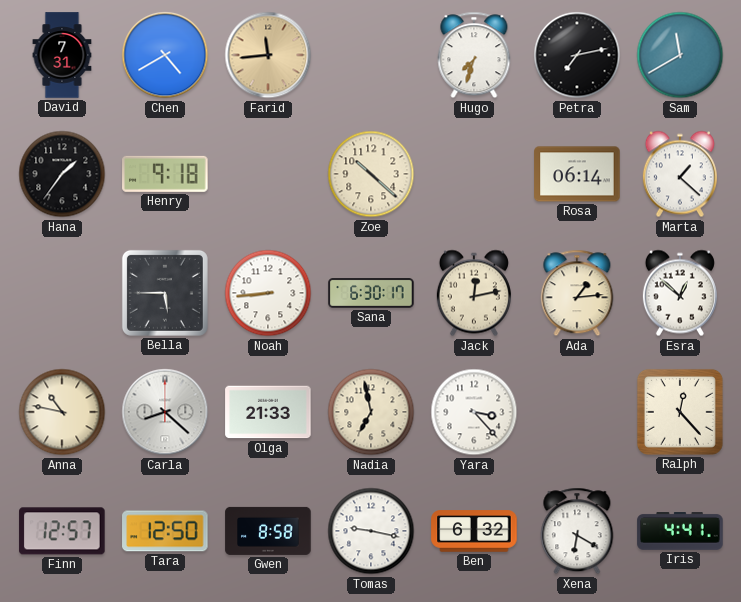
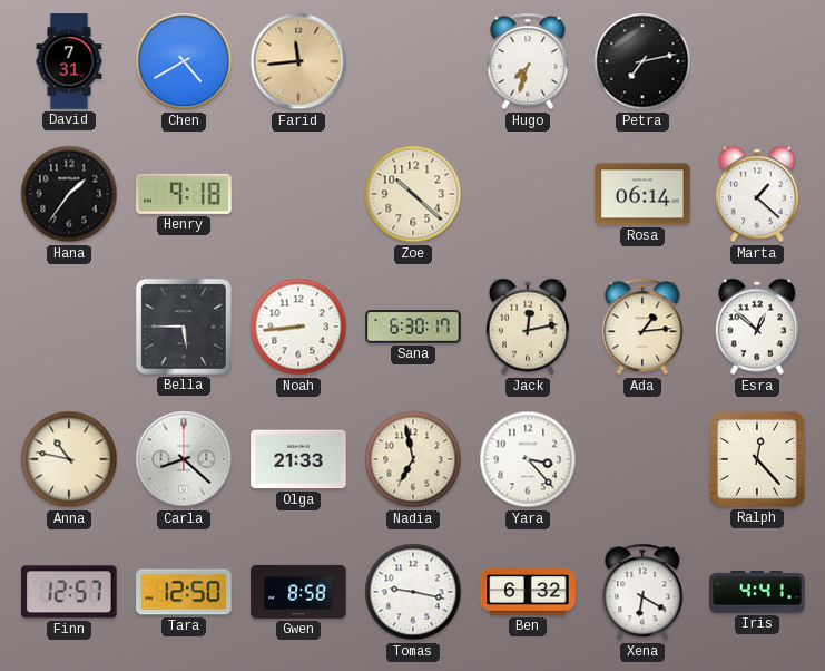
Sam: 11:40 -> none (680, 55)
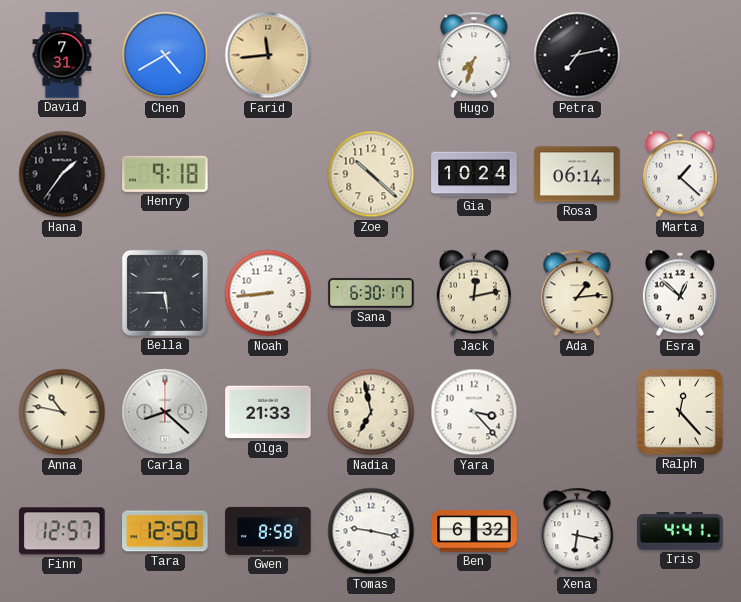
Gia: none -> 10:24 (474, 174)
Xena: 6:20 -> 6:17 (577, 531)
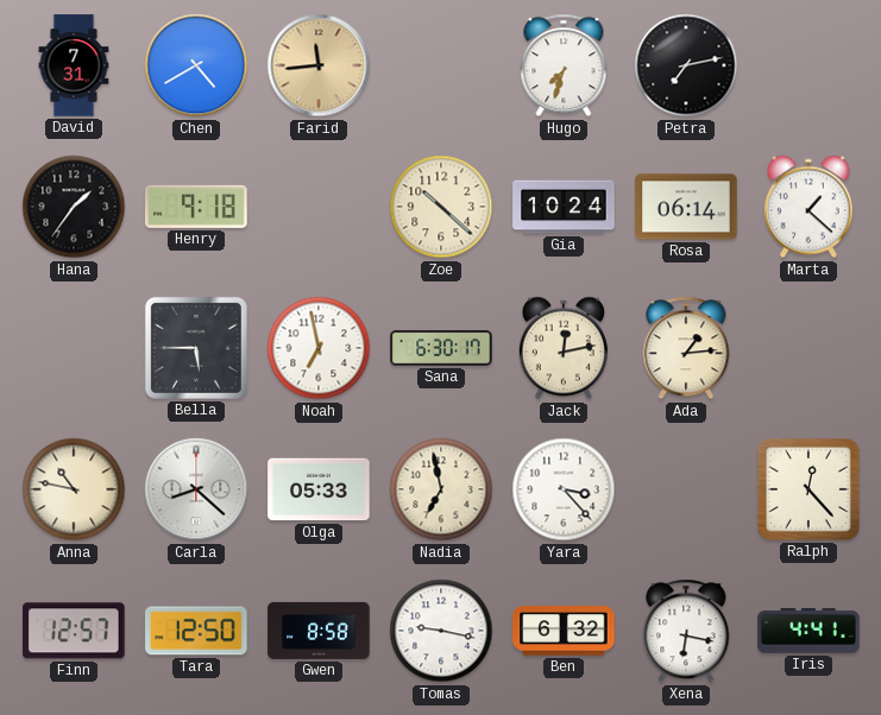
Noah: 8:44 -> 6:58 (319, 348)
Esra: 12:52 -> none (680, 293)
Olga: 21:33 -> 05:33 (319, 489)
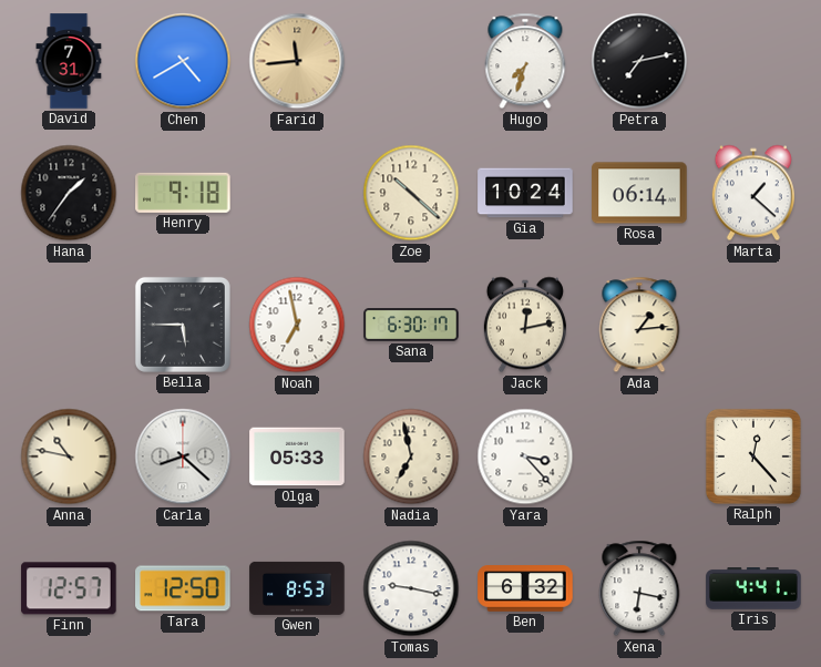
Gwen: 8:58 -> 8:53 (297, 588)
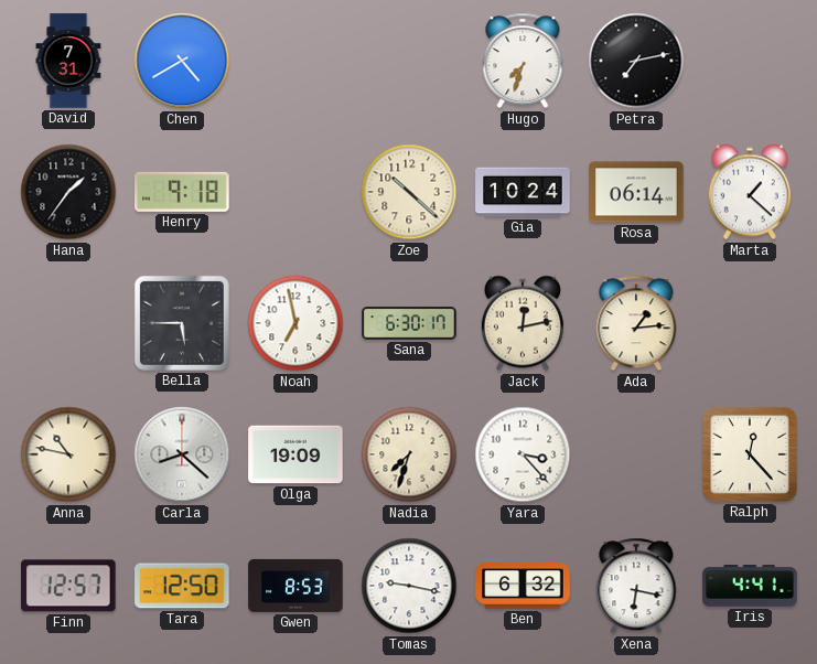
Farid: 11:44 -> none (297, 61)
Olga: 05:33 -> 19:09 (295, 454)
Nadia: 6:58 -> 7:33 (409, 454)
